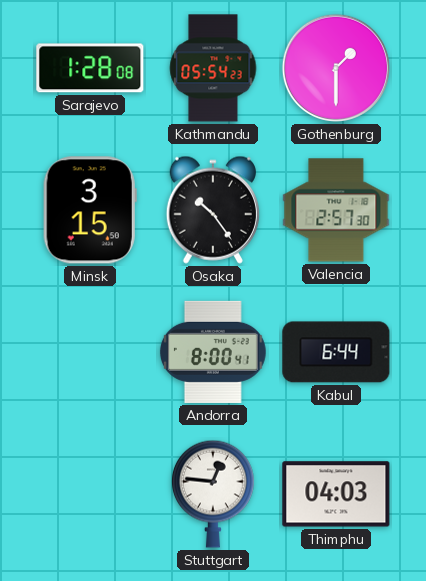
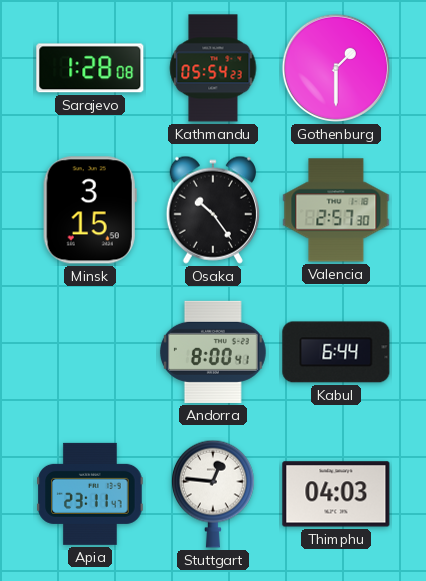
Apia: none -> 23:11 (90, 494)
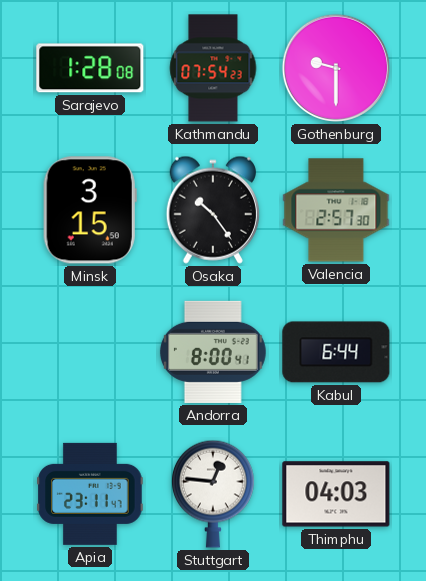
Kathmandu: 05:54 -> 07:54 (213, 68)
Gothenburg: 1:30 -> 9:30 (336, 68)
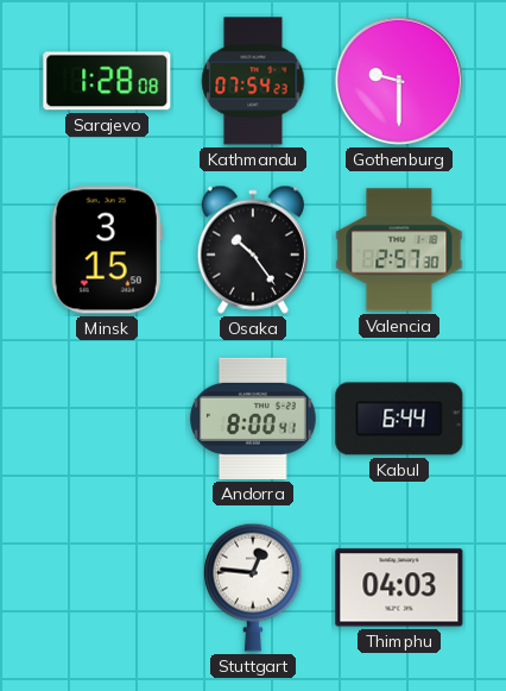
Apia: 23:11 -> none (90, 494)
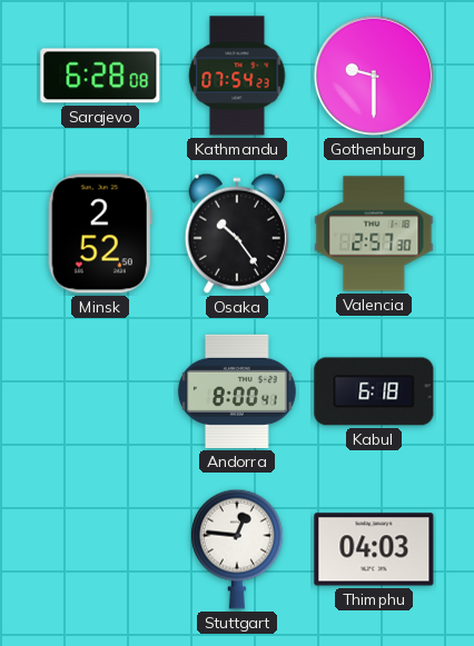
Sarajevo: 1:28 -> 6:28 (100, 76)
Minsk: 3:15 -> 2:52 (100, 233)
Kabul: 6:44 -> 6:18 (374, 391)
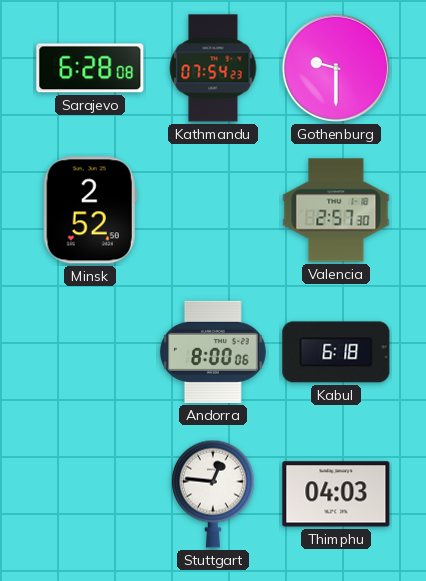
Osaka: 10:24 -> none (237, 233)
Andorra: 8:00:41 -> 8:00:06 (213, 352)
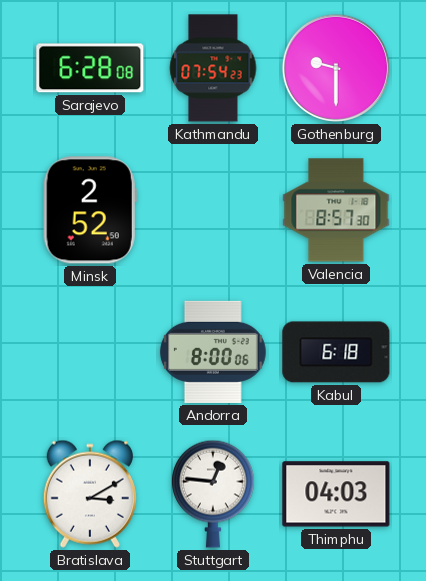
Valencia: 2:57 -> 8:57 (336, 210)
Bratislava: none -> 3:10 (90, 494)
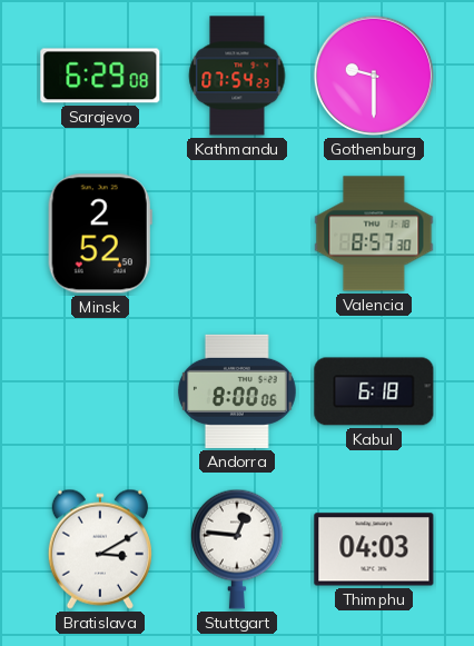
Sarajevo: 6:28 -> 6:29 (100, 76)
